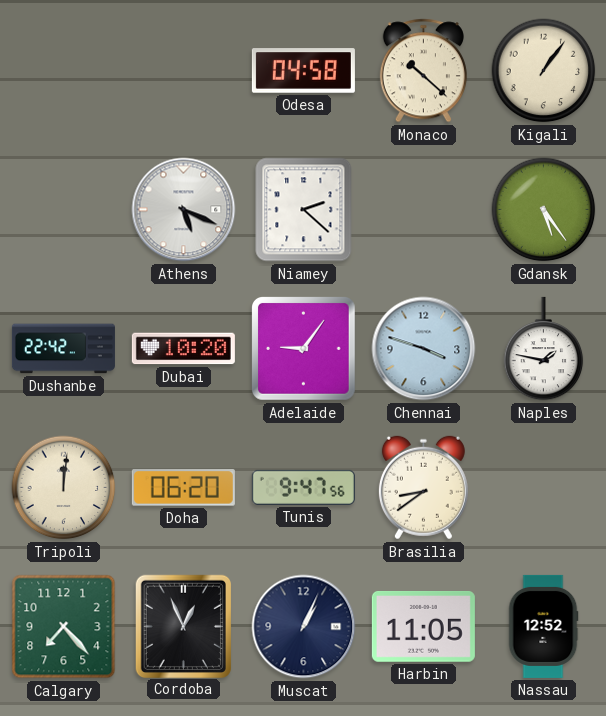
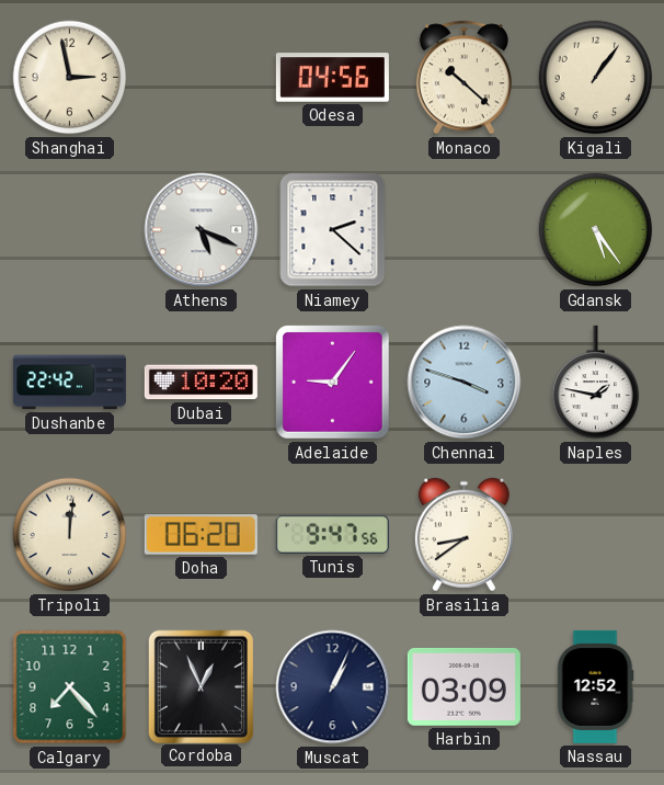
Shanghai: none -> 2:58 (70, 78)
Odesa: 04:58 -> 04:56 (332, 78)
Harbin: 11:05 -> 03:09 (463, 686)
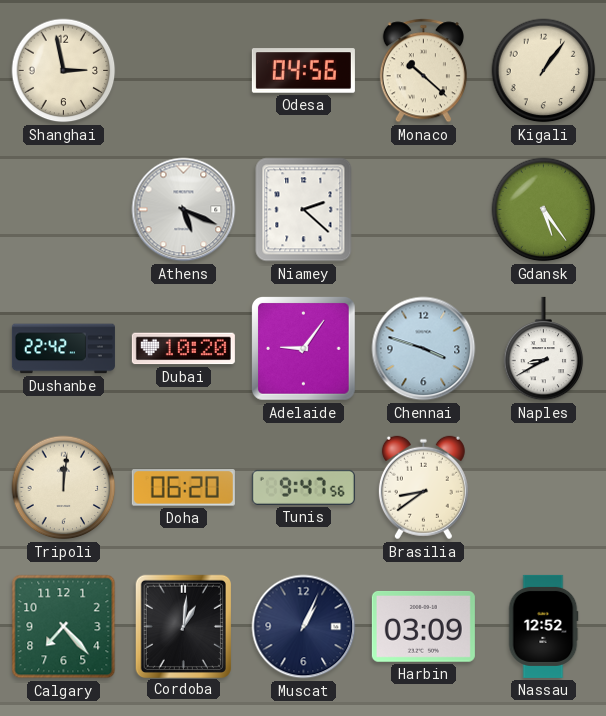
Naples: 1:47 -> 8:40 (544, 349)
Cordoba: 12:56 -> 1:01 (183, 626)
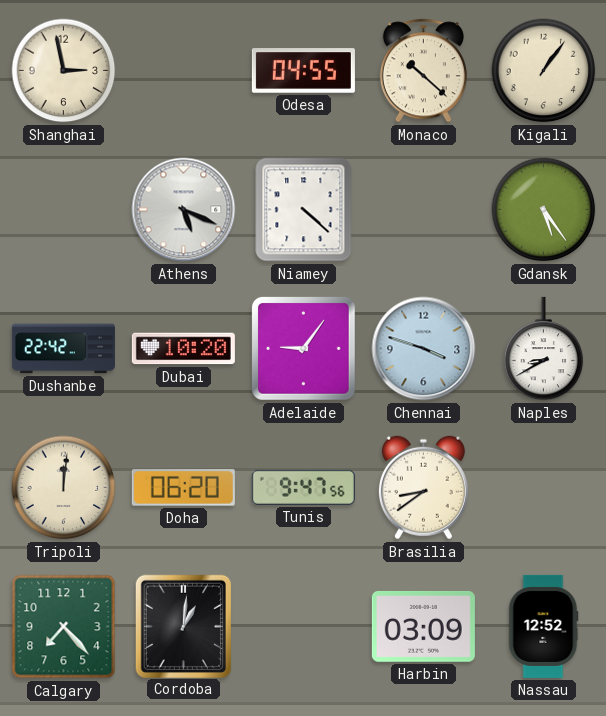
Odesa: 04:56 -> 04:55 (303, 71)
Niamey: 2:22 -> 4:22 (304, 210)
Muscat: 1:04 -> none (304, 627)
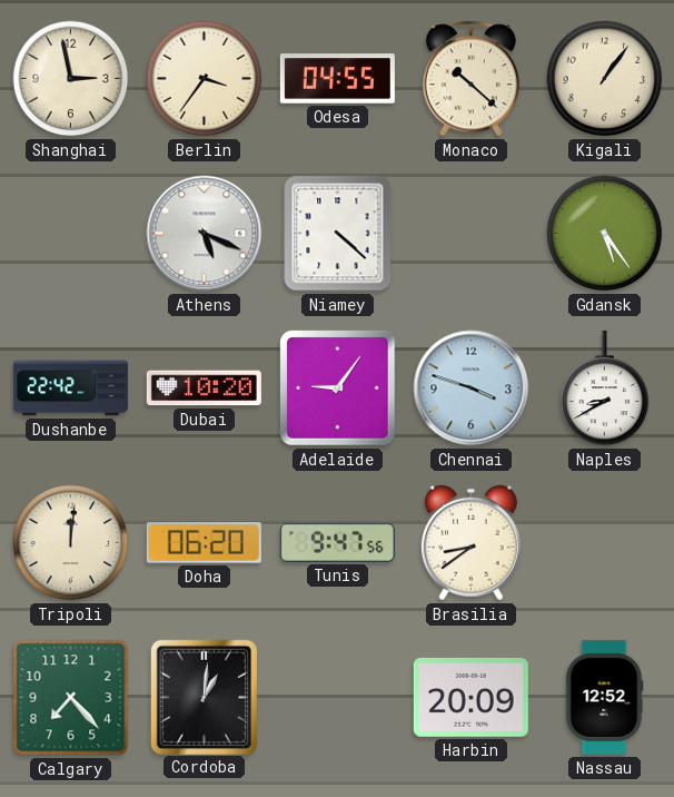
Berlin: none -> 3:36 (205, 79)
Harbin: 03:09 -> 20:09 (470, 697)
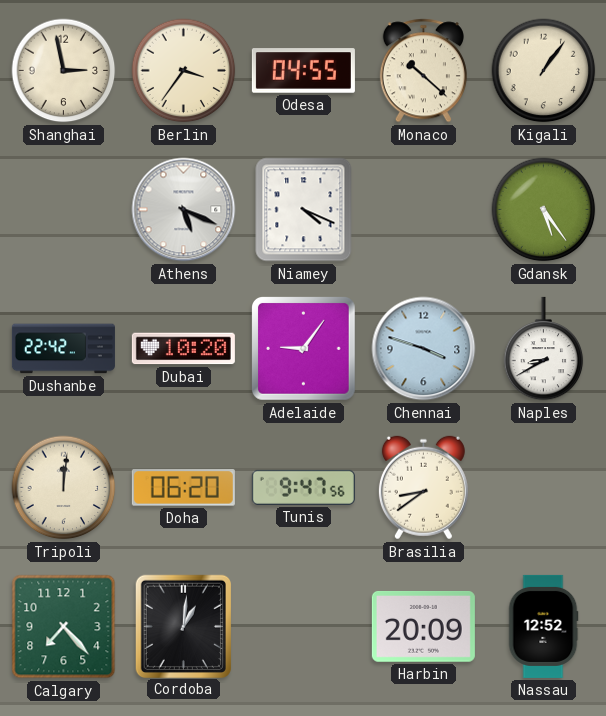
Niamey: 4:22 -> 4:19 (304, 210)
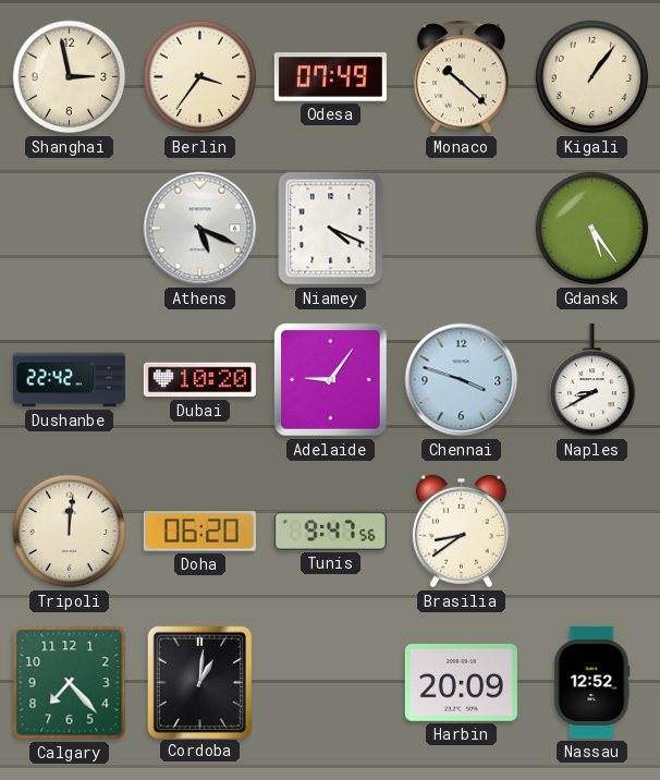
Odesa: 04:55 -> 07:49 (330, 77)
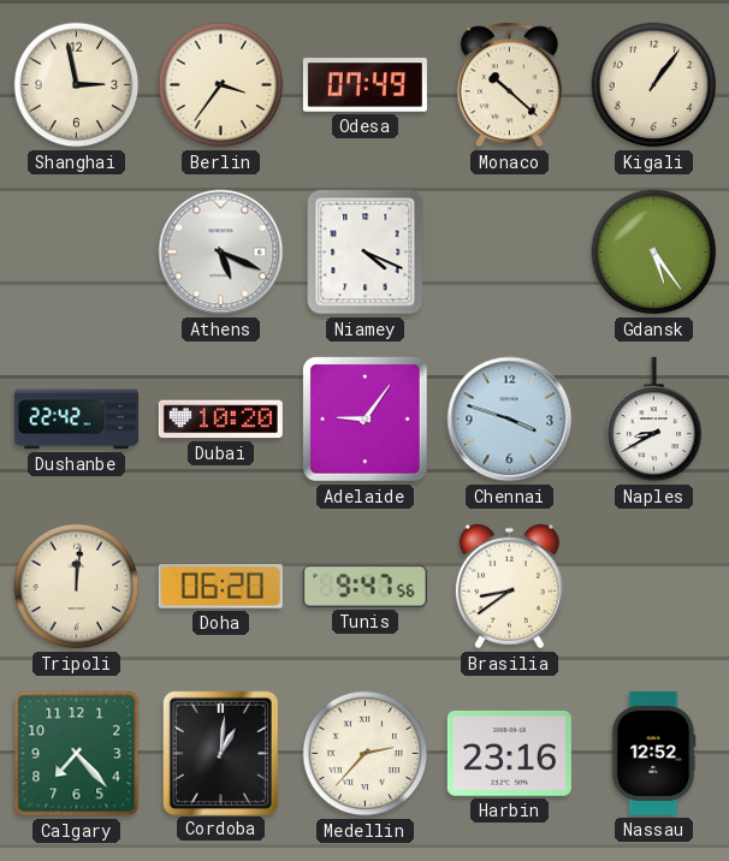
Medellin: none -> 2:37 (366, 754)
Harbin: 20:09 -> 23:16 (509, 753)
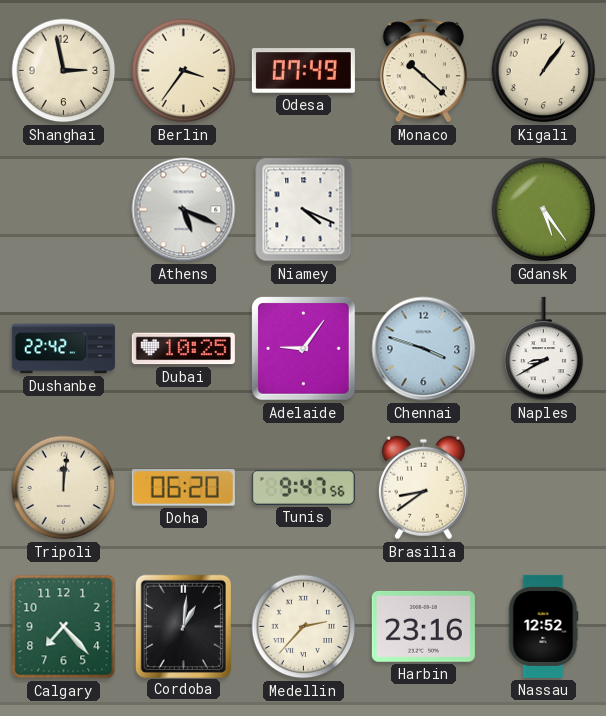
Dubai: 10:20 -> 10:25 (183, 349)
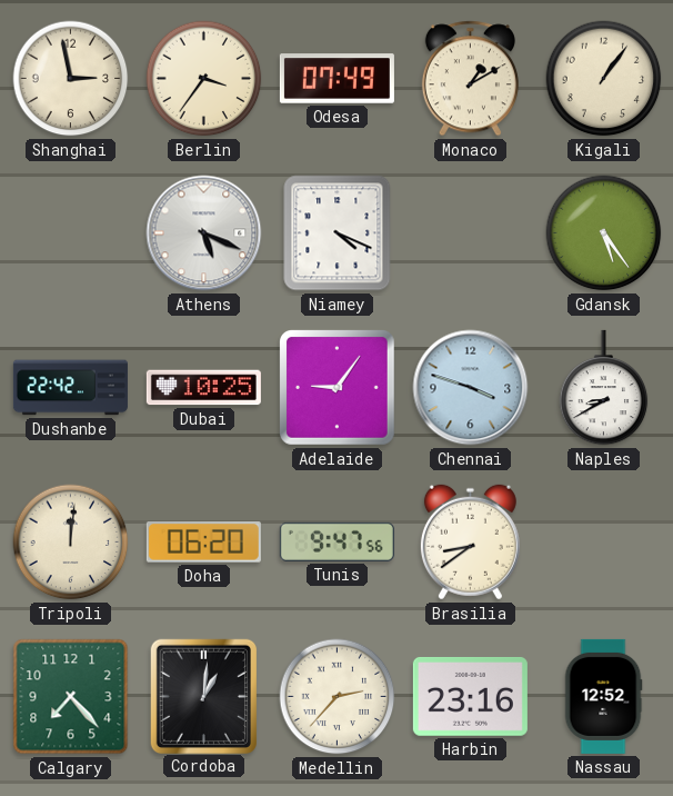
Monaco: 10:22 -> 1:10 (470, 79)
